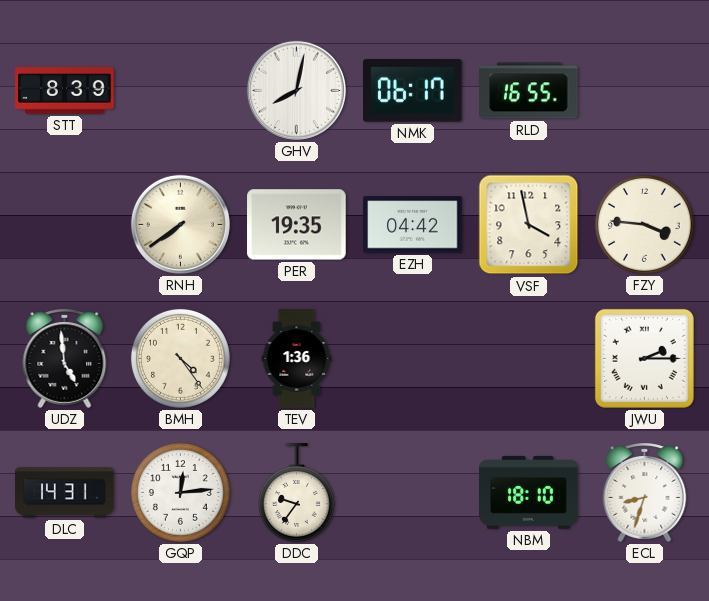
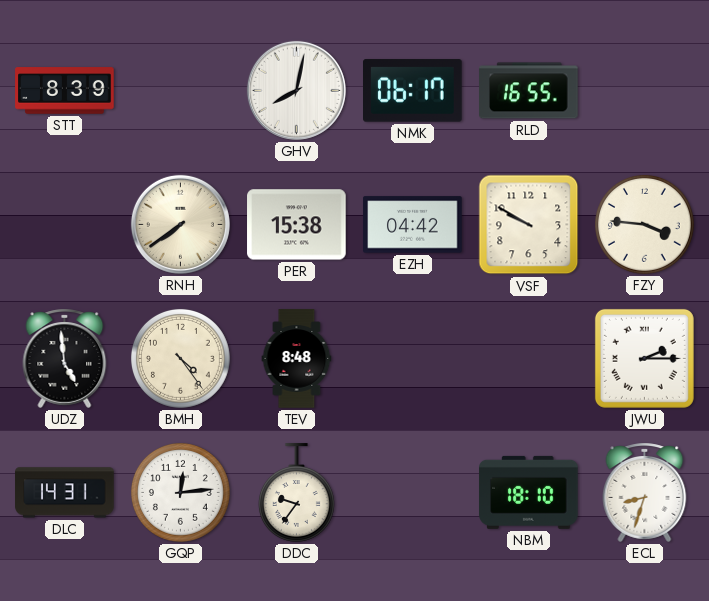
PER: 19:35 -> 15:38 (297, 225)
VSF: 3:58 -> 9:50 (529, 225)
TEV: 1:36 -> 8:48 (297, 359)
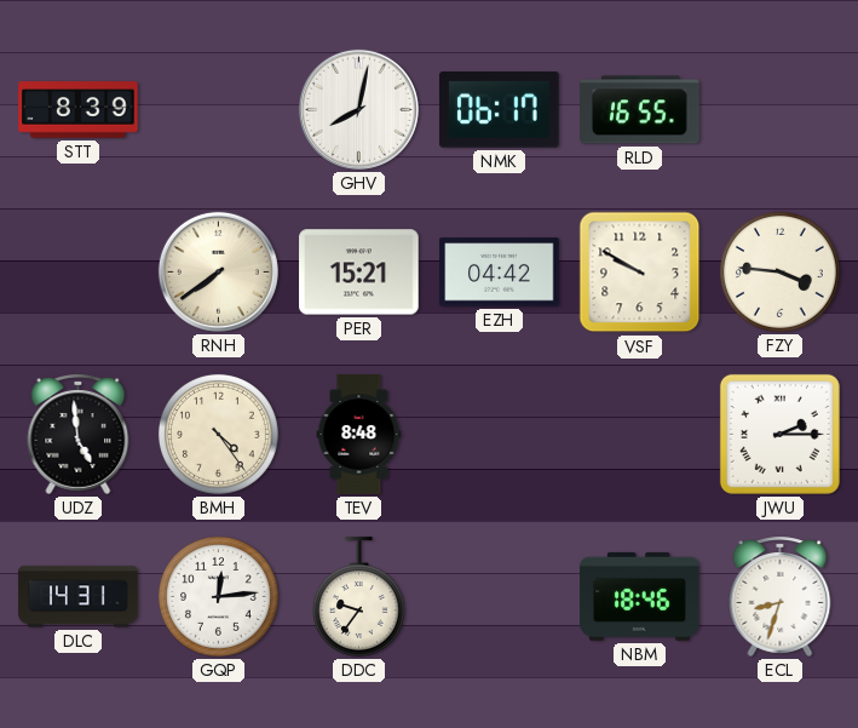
PER: 15:38 -> 15:21 (359, 273)
NBM: 18:10 -> 18:46 (640, 596)
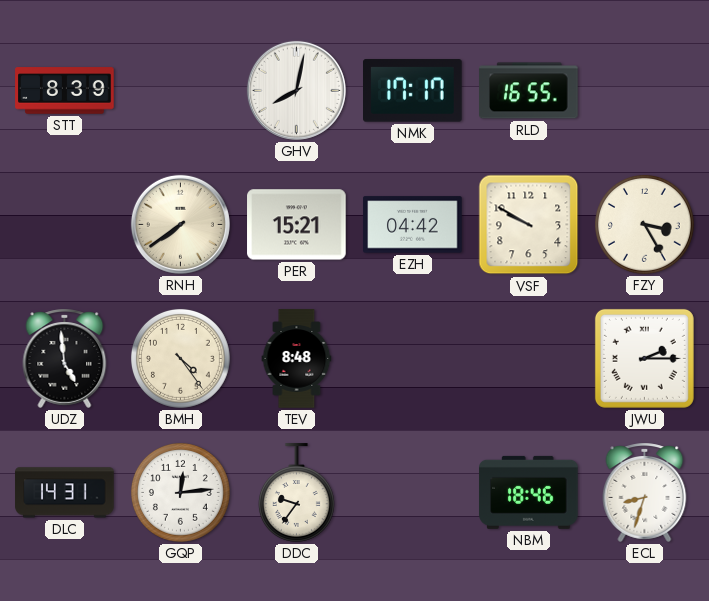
NMK: 06:17 -> 17:17 (413, 91)
FZY: 3:46 -> 3:25 (644, 224)
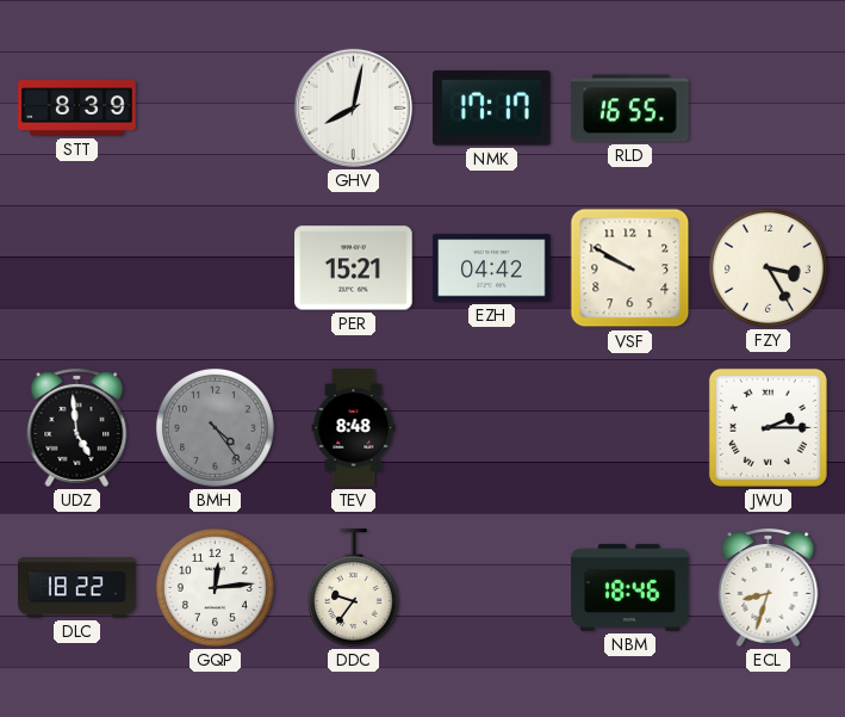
RNH: 7:39 -> none (180, 224)
BMH dial: cream -> grey (215, 427)
DLC: 14:31 -> 18:22 (77, 588)
